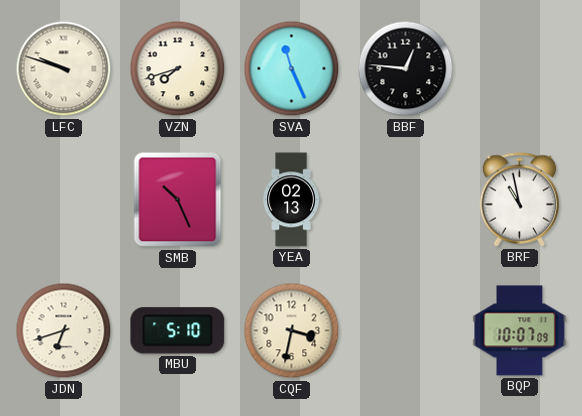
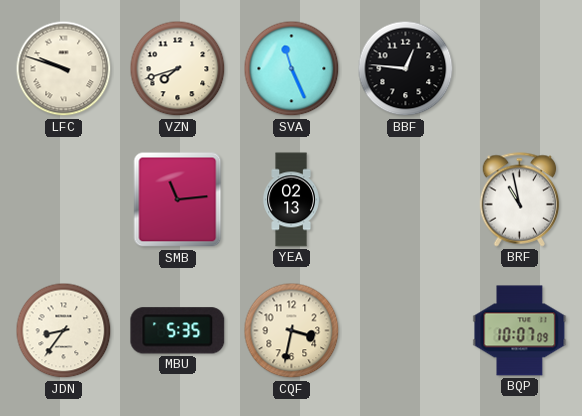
SMB: 10:26 -> 11:14 (178, 200)
JDN: 6:42 -> 8:36 (64, 331)
MBU: 5:10 -> 5:35 (178, 331)
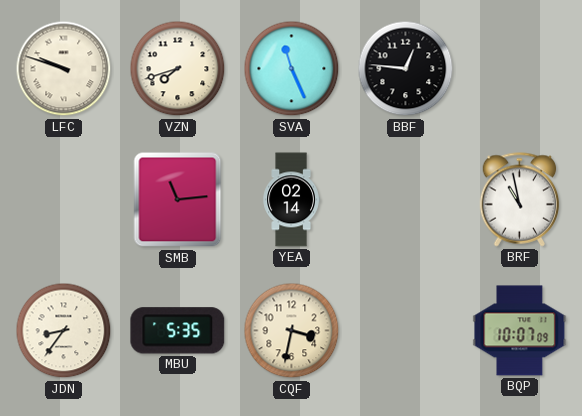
YEA: 02:13 -> 02:14 (291, 200)
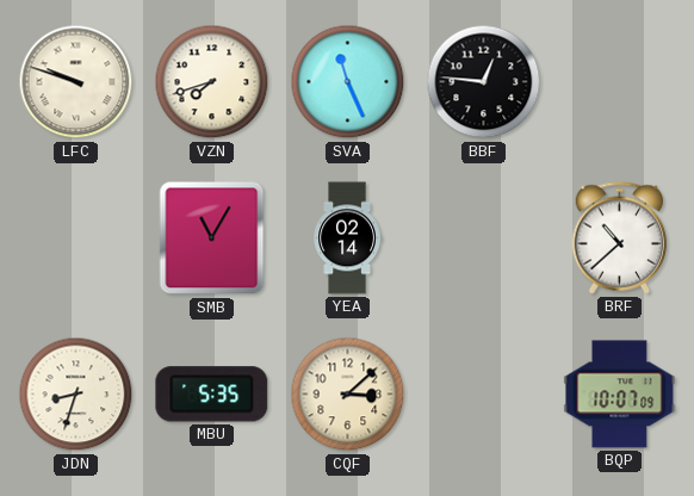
SMB: 11:14 -> 11:05 (212, 238)
BRF: 10:58 -> 10:38 (620, 238)
JDN: 8:36 -> 8:33 (76, 395)
CQF: 3:32 -> 3:08 (348, 395)
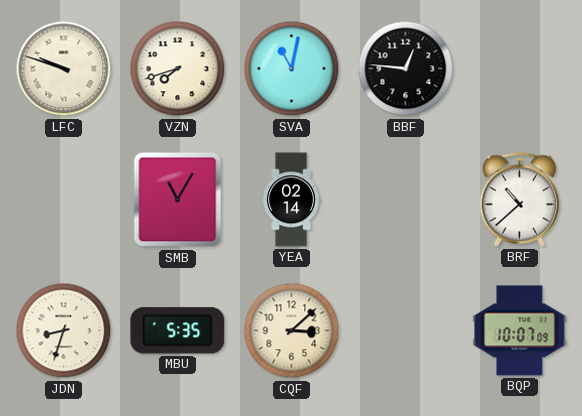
SVA: 11:26 -> 11:02 (292, 69)
